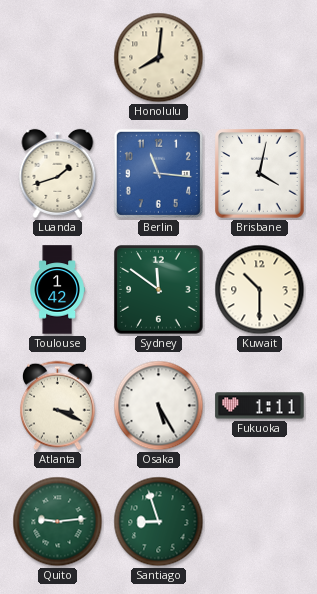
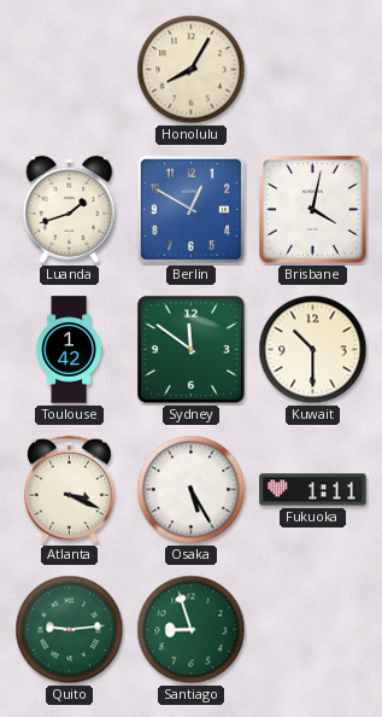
Honolulu: 8:01 -> 8:05 (192, 70)
Berlin: 11:16 -> 12:50 (190, 209)
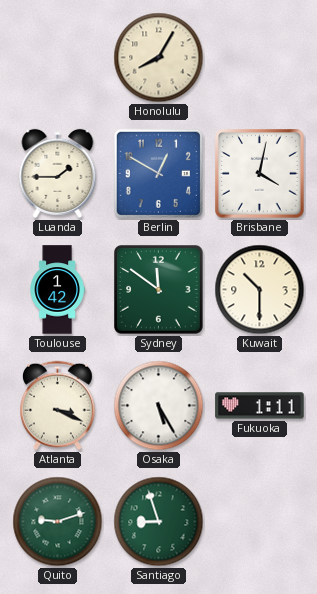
Luanda: 1:42 -> 1:45 (58, 173)
Quito: 9:14 -> 9:12 (58, 522)
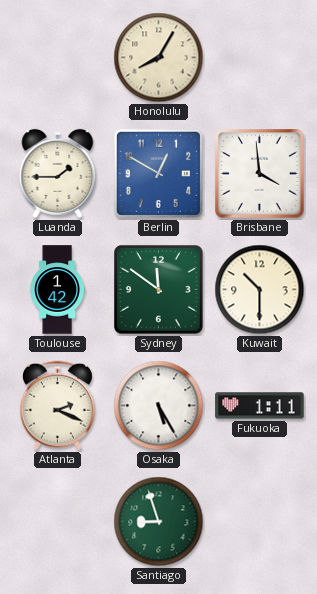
Brisbane: 4:02 -> 3:59 (260, 174)
Atlanta: 3:19 -> 2:19 (57, 406)
Quito: 9:12 -> none (58, 522)
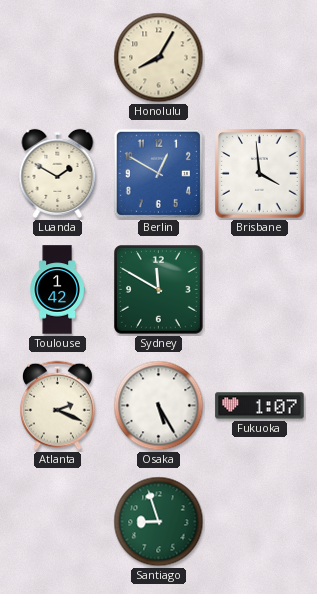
Luanda: 1:45 -> 1:50 (58, 173)
Sydney: 11:51 -> 11:50 (159, 290)
Kuwait: 10:30 -> none (260, 290)
Fukuoka: 1:11 -> 1:07 (260, 406)
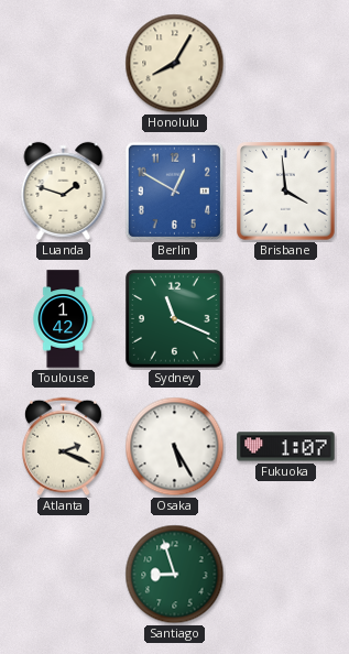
Luanda: 1:50 -> 1:48 (64, 190)
Sydney: 11:50 -> 11:19 (175, 319)
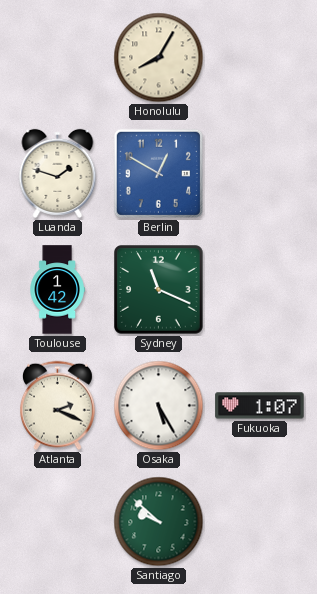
Brisbane: 3:59 -> none (286, 192)
Santiago: 8:57 -> 9:52 (159, 522)
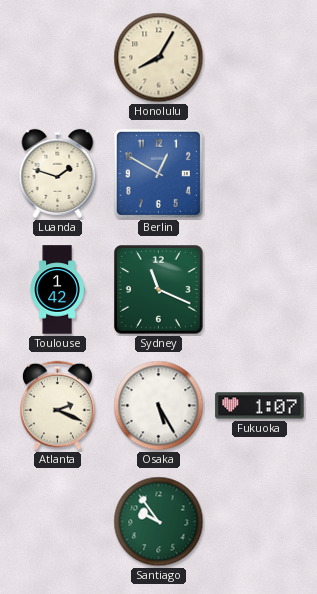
Santiago: 9:52 -> 9:54 (159, 522)
